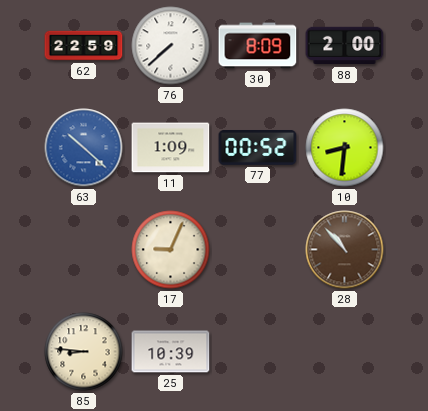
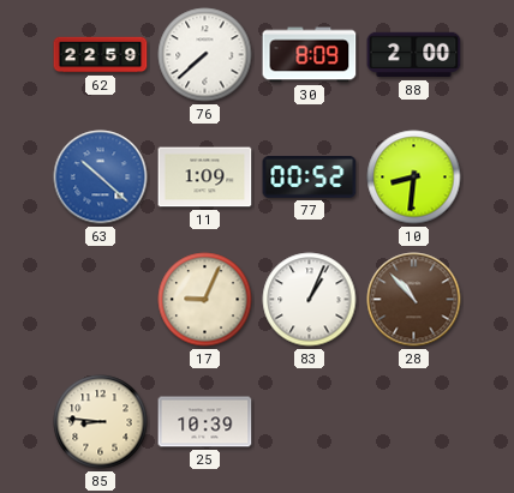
83: none -> 1:04 (310, 300)
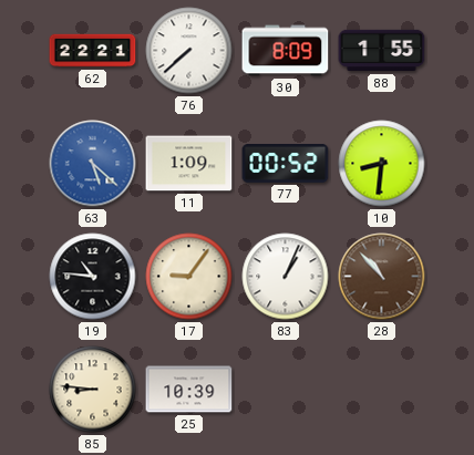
62: 22:59 -> 22:21 (93, 51)
88: 2:00 -> 1:55 (382, 51)
63: 10:22 -> 5:22 (93, 164)
19: none -> 10:46 (93, 277)
17: 9:04 -> 9:06 (189, 277)
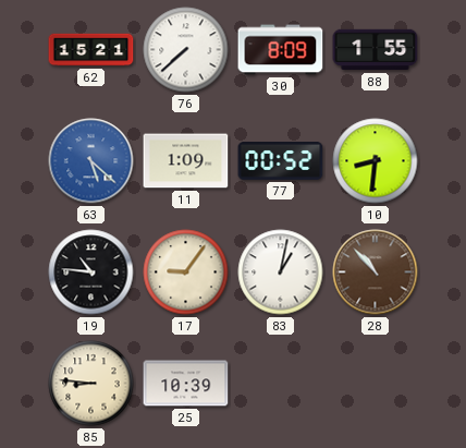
62: 22:21 -> 15:21 (91, 50)
83: 1:04 -> 1:02 (281, 273)
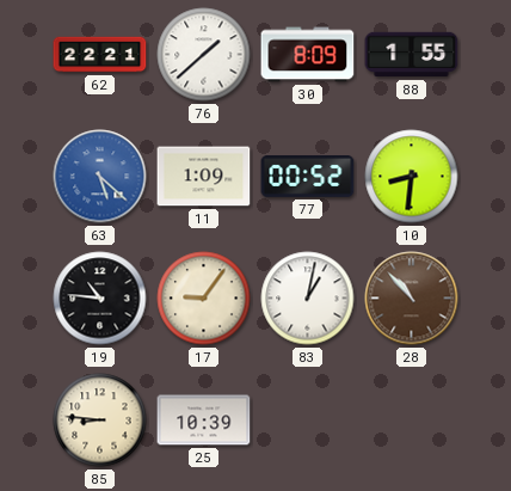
62: 15:21 -> 22:21 (100, 55)
76: 7:38 -> 1:38 (204, 55)
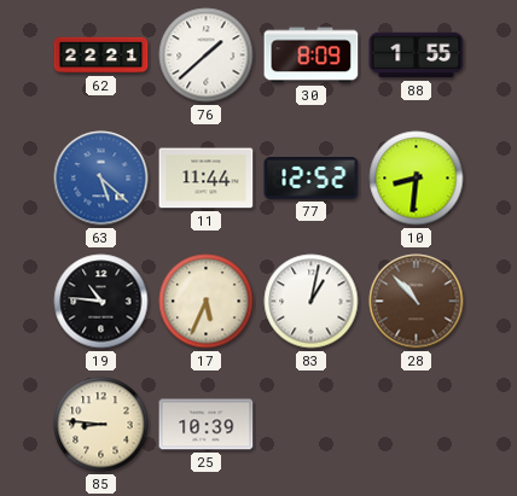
11: 1:09 -> 11:44 (207, 179)
77: 00:52 -> 12:52 (312, 179)
17: 9:06 -> 5:34 (207, 302)
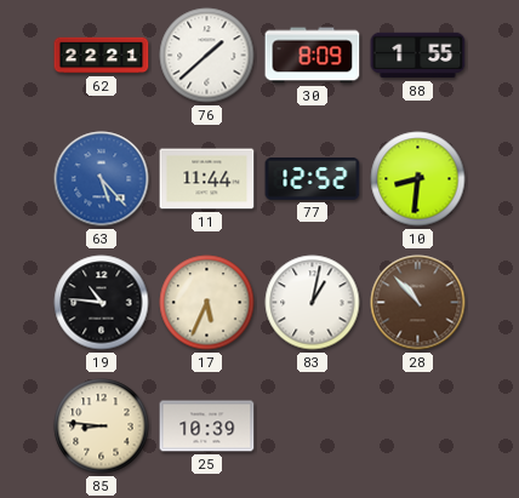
63: 5:22 -> 5:23 (102, 179)
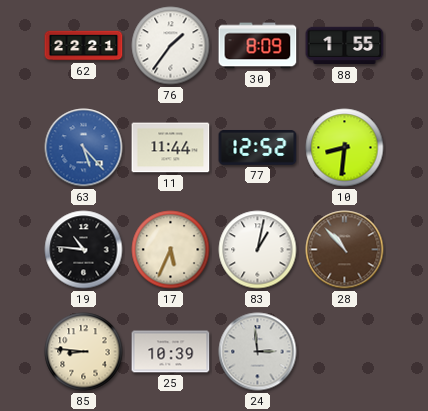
76: 1:38 -> 1:36 (171, 46)
24: none -> 2:59 (258, 352)
